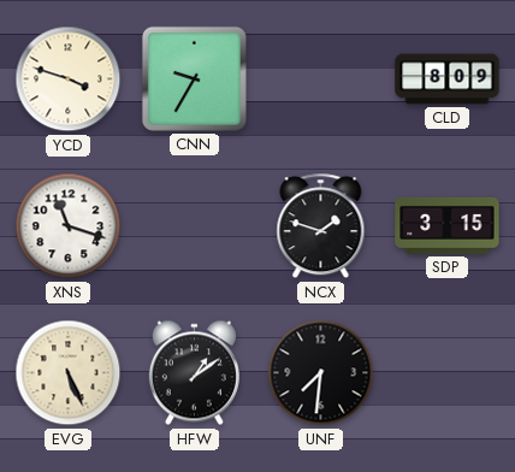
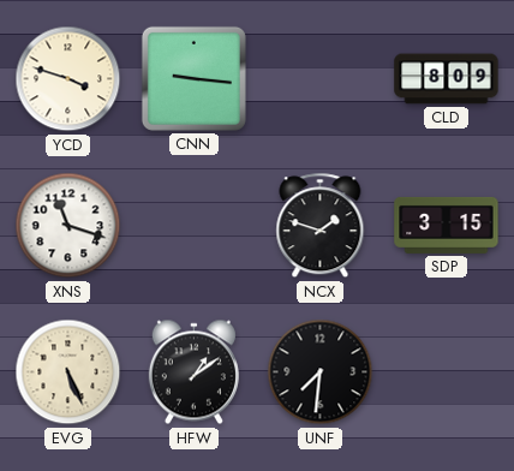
CNN: 9:35 -> 9:16 (193, 78)
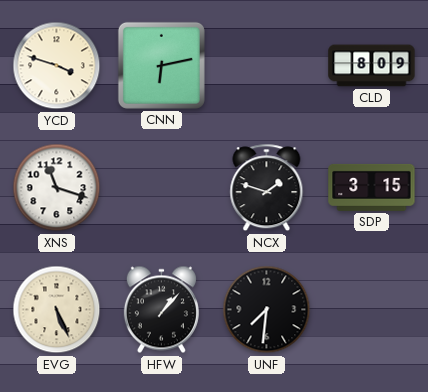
CNN: 9:16 -> 6:13 (161, 65)
HFW: 1:09 -> 1:07 (161, 310)
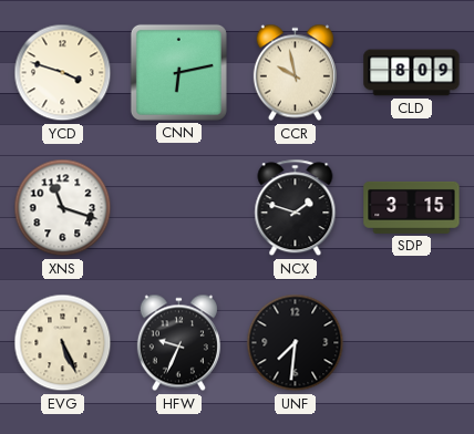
CCR: none -> 9:58 (295, 73)
HFW: 1:07 -> 9:34 (178, 343)
